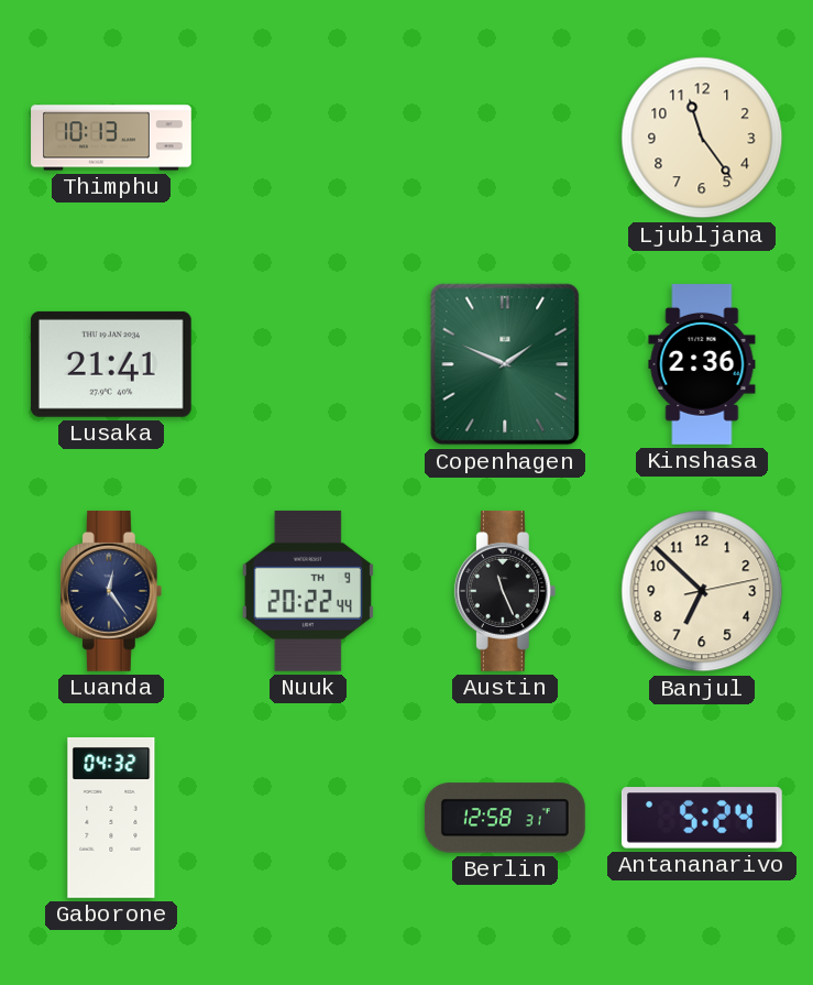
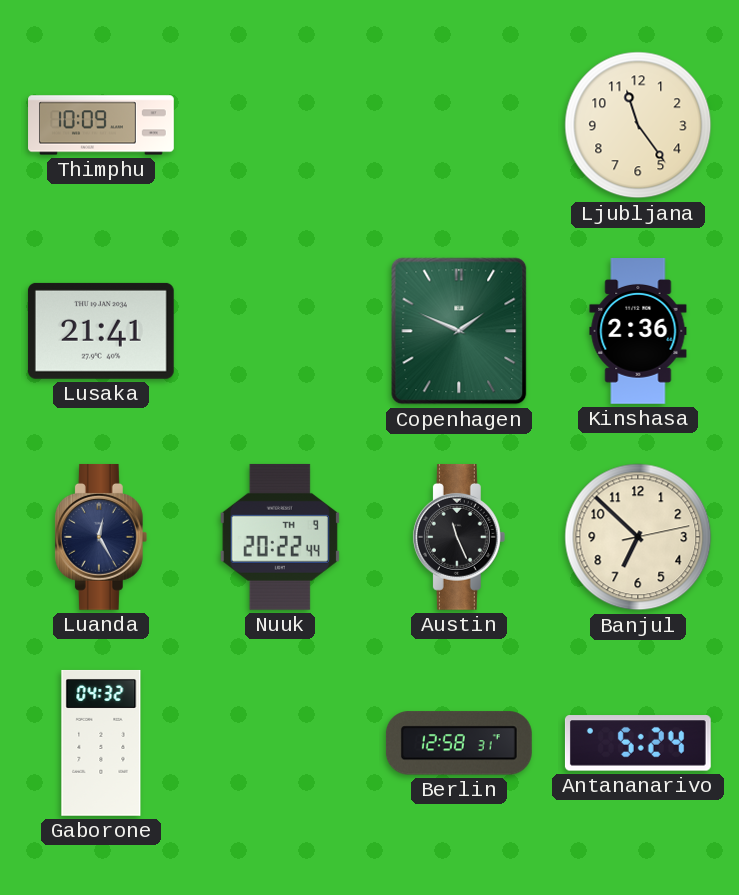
Thimphu: 10:13 -> 10:09 (101, 125)
Luanda: 12:24 -> 12:25 (101, 537)
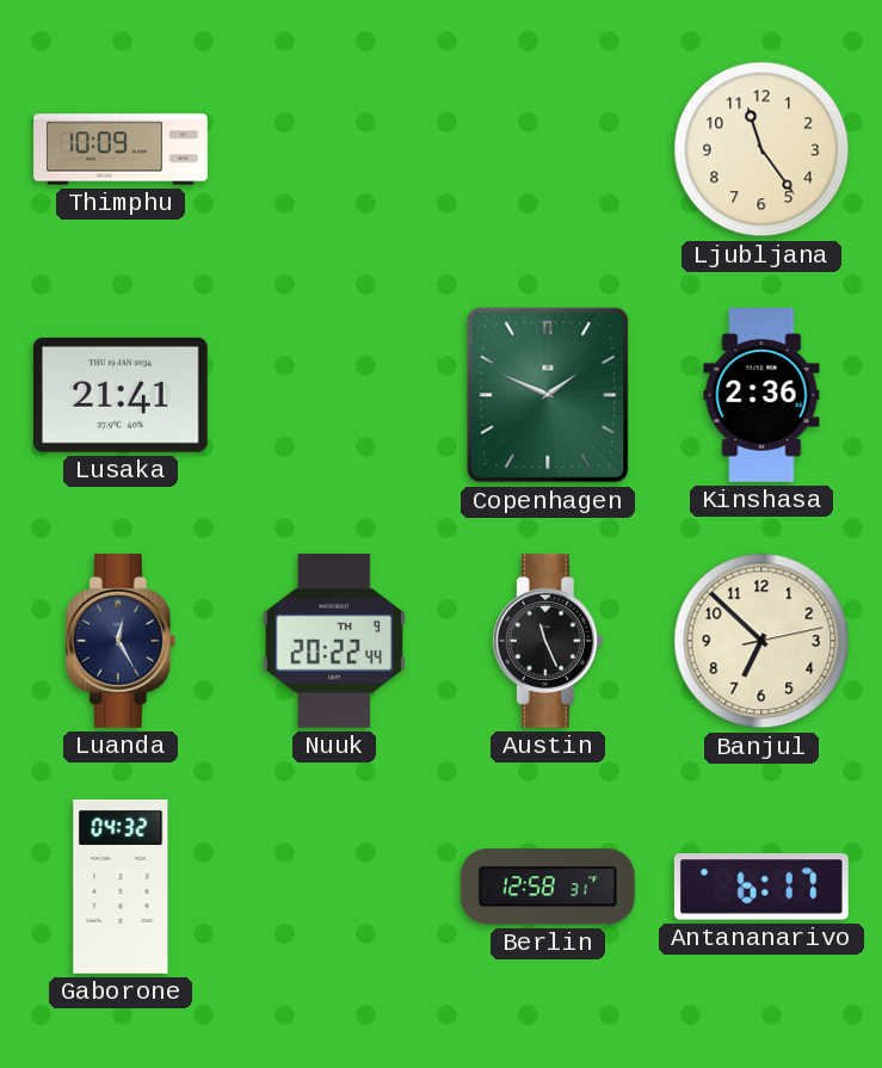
Antananarivo: 5:24 -> 6:17 (761, 887)
